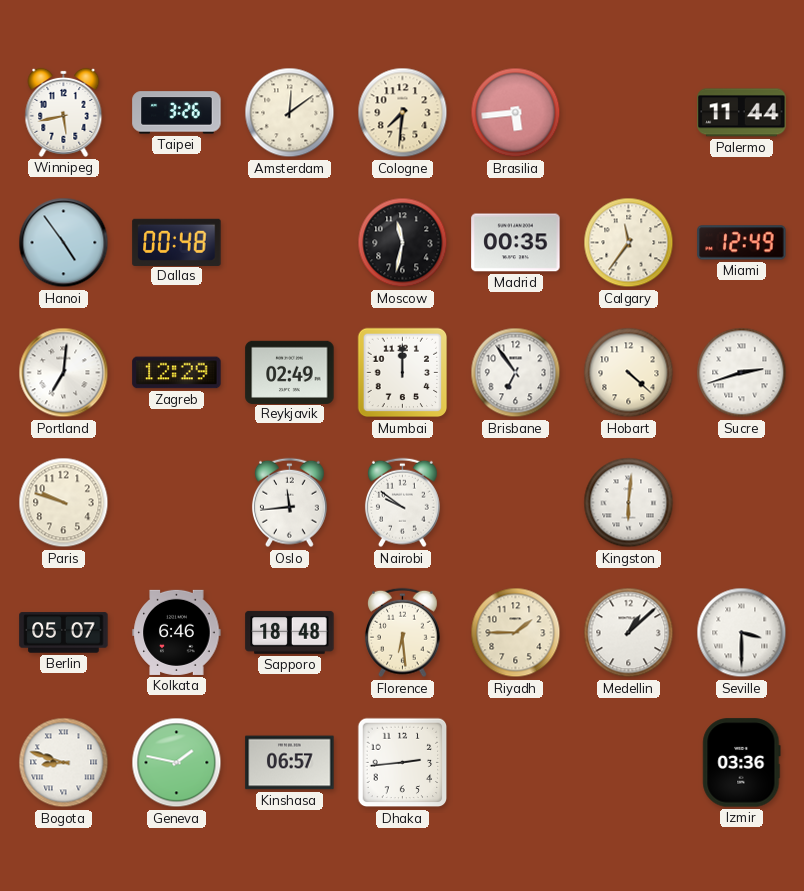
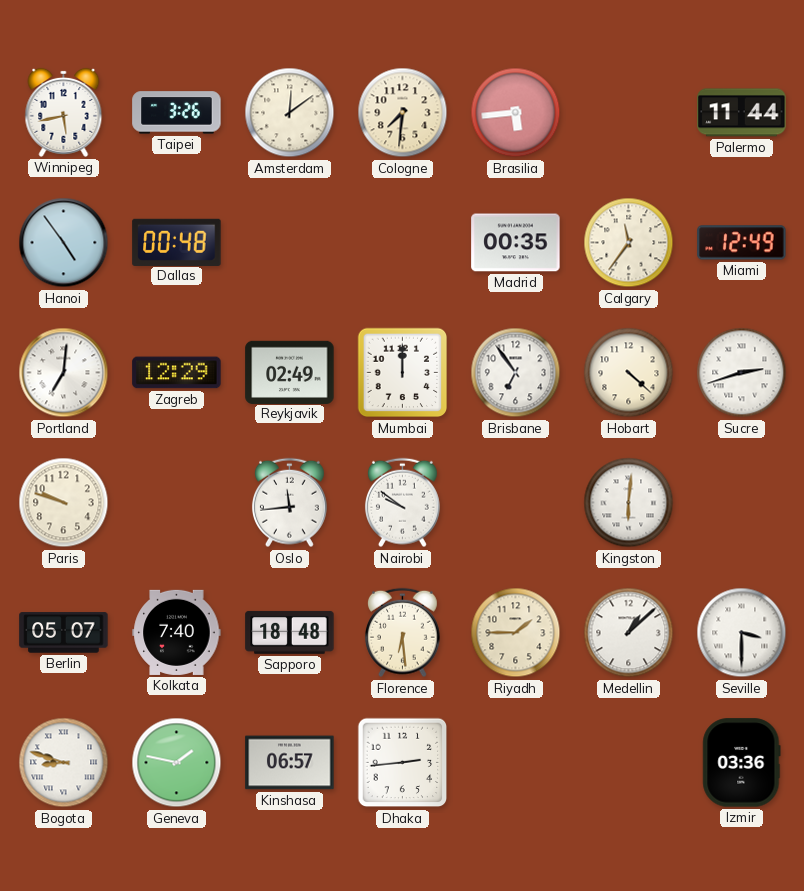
Moscow: 11:32 -> none (403, 243)
Kolkata: 6:46 -> 7:40 (177, 632)
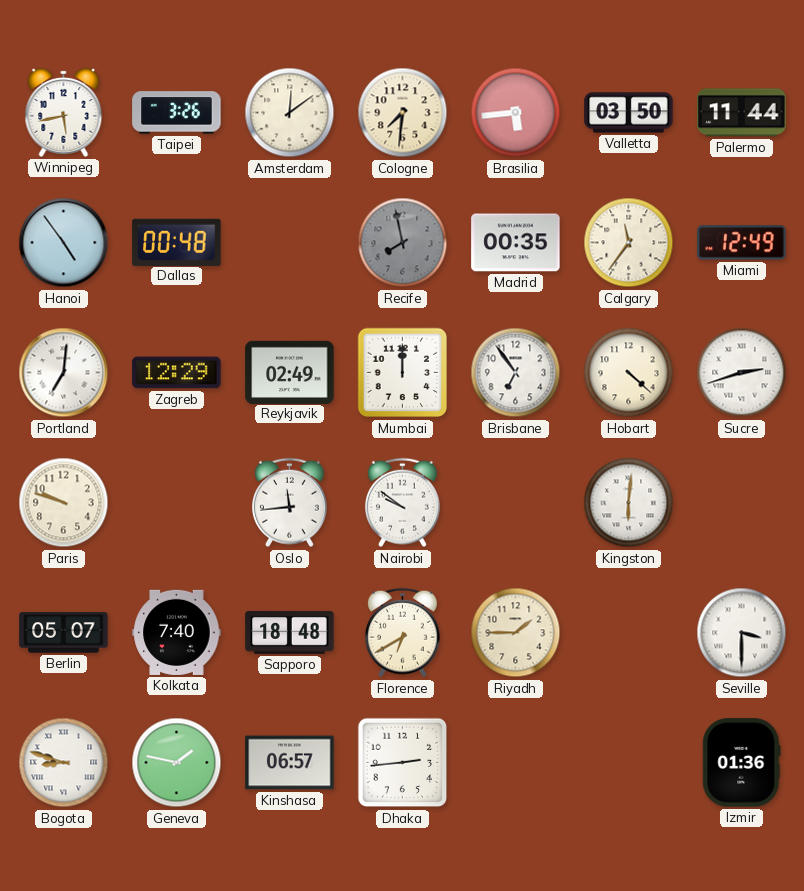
Valletta: none -> 03:50 (629, 113)
Recife: none -> 7:58 (403, 243)
Florence: 6:29 -> 6:40 (402, 633)
Medellin: 1:08 -> none (629, 633)
Izmir: 03:36 -> 01:36 (742, 763)
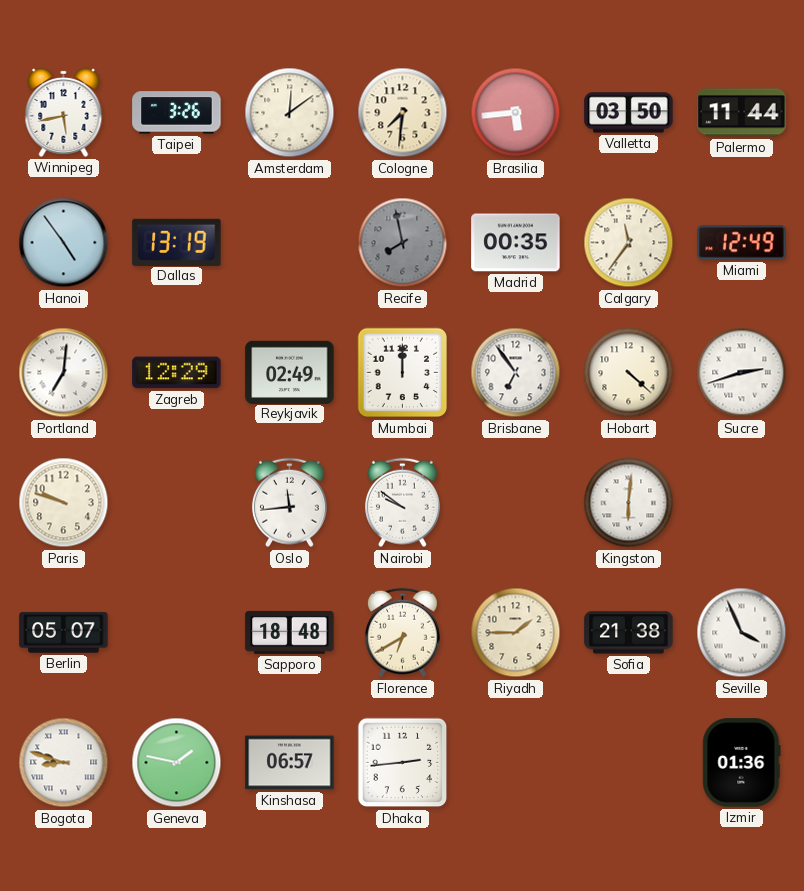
Dallas: 00:48 -> 13:19 (177, 242)
Kolkata: 7:40 -> none (177, 632)
Sofia: none -> 21:38 (629, 633)
Seville: 3:30 -> 3:56 (742, 633)
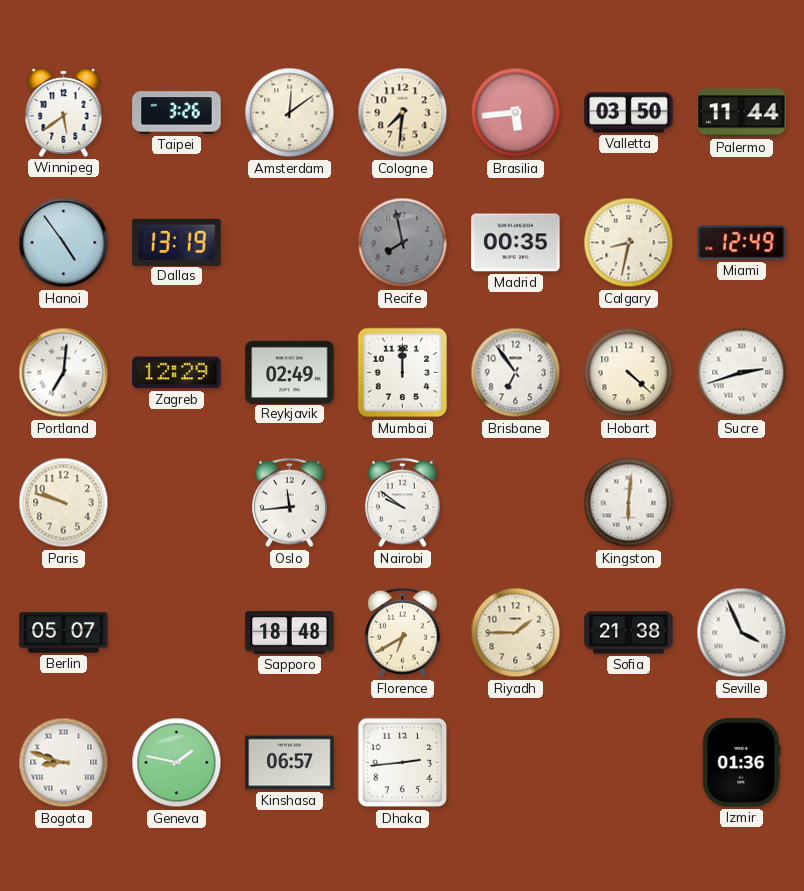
Winnipeg: 5:43 -> 5:39 (64, 112)
Calgary: 11:36 -> 8:32 (629, 243)
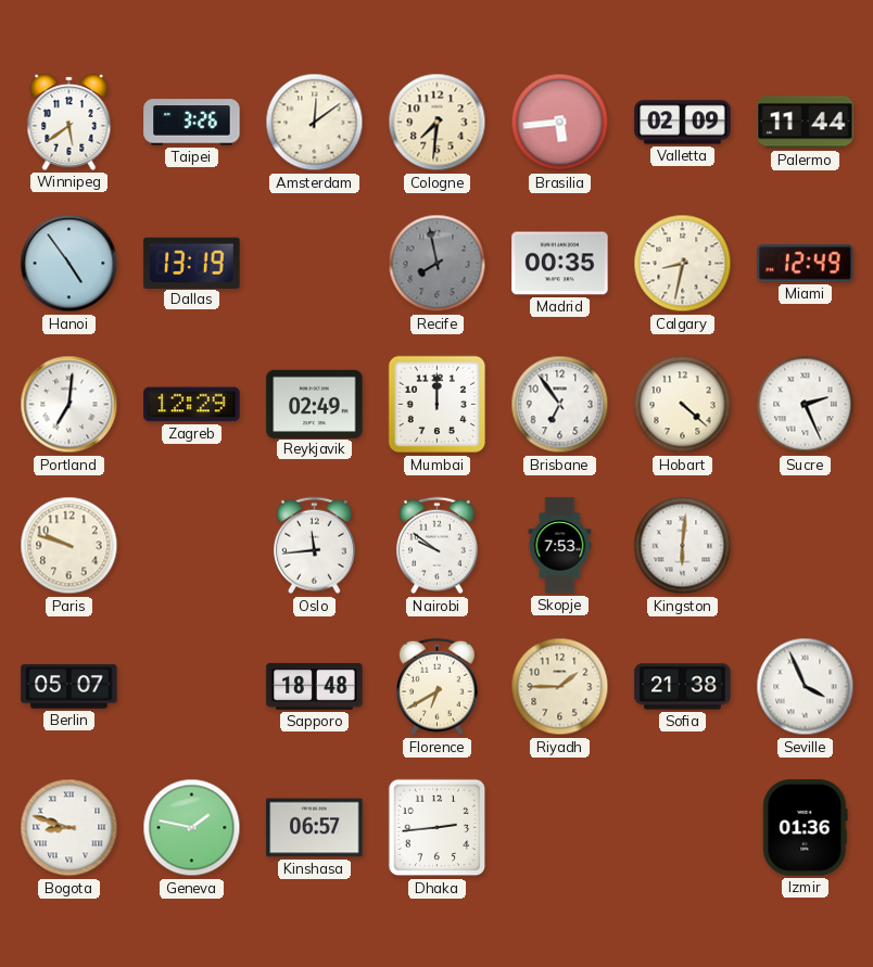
Valletta: 03:50 -> 02:09 (683, 123)
Sucre: 2:42 -> 2:26 (806, 405)
Skopje: none -> 7:53 (560, 546)
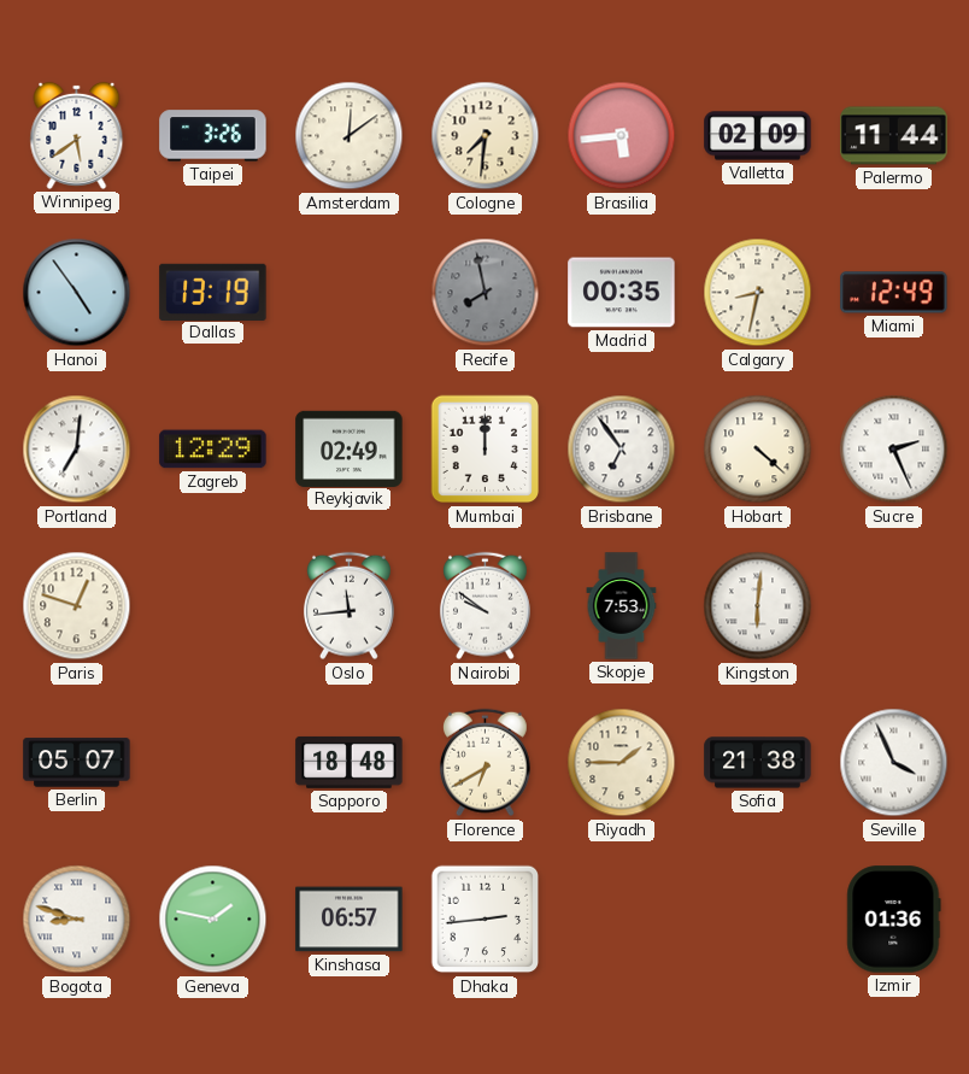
Paris: 9:48 -> 12:48 (77, 606)
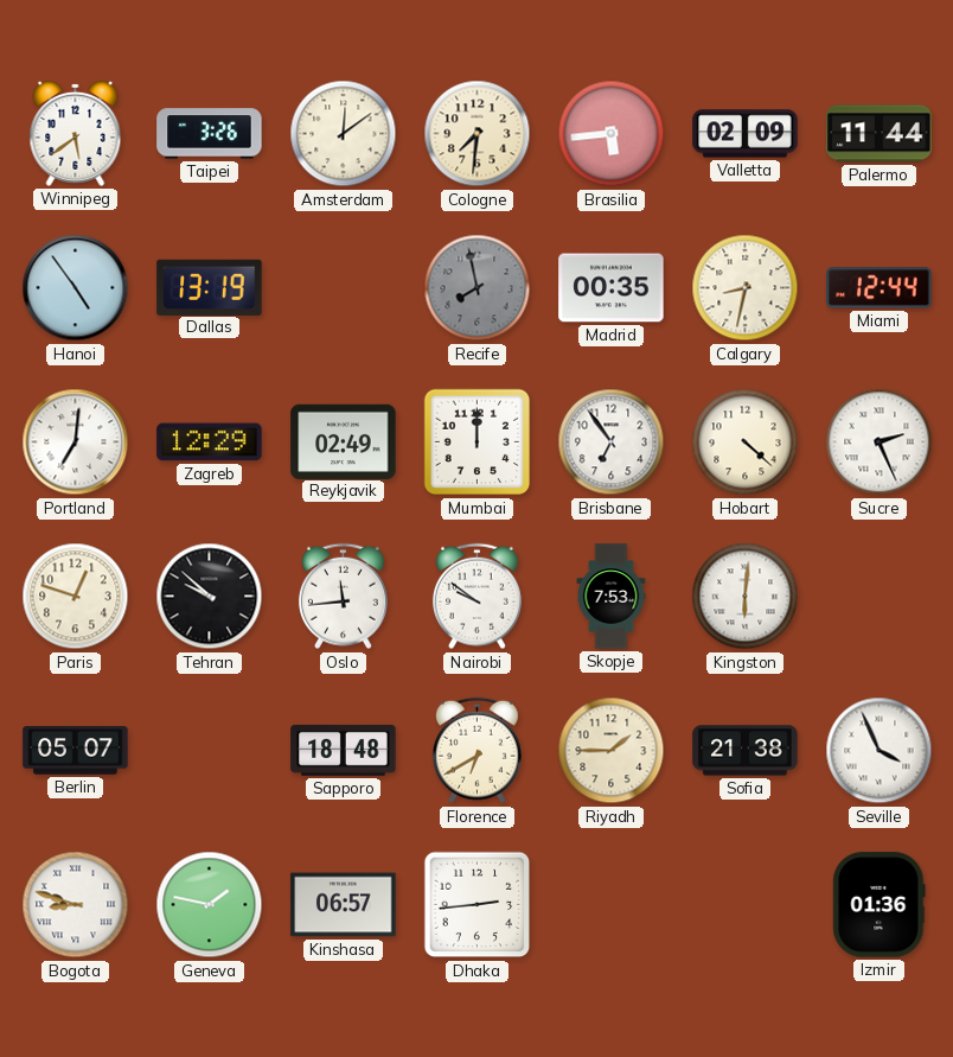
Miami: 12:49 -> 12:44 (880, 288)
Tehran: none -> 9:52 (210, 597)
